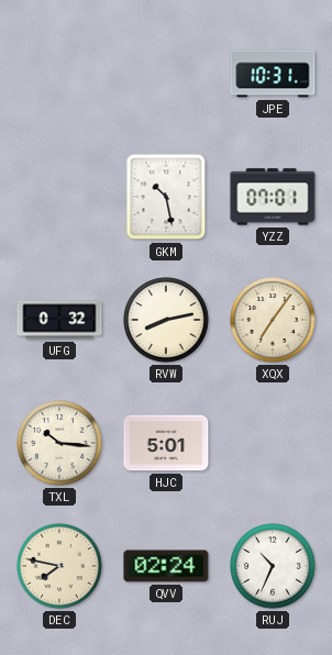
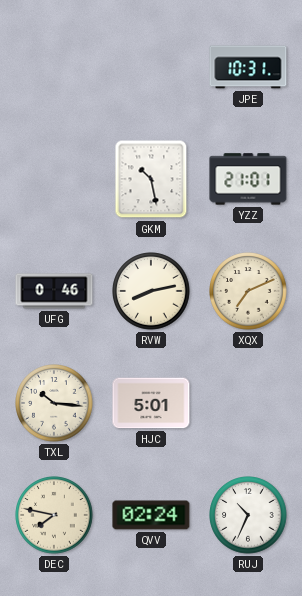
YZZ: 07:01 -> 21:01 (248, 179)
UFG: 0:32 -> 0:46 (54, 291)
XQX: 7:06 -> 7:11 (248, 291)
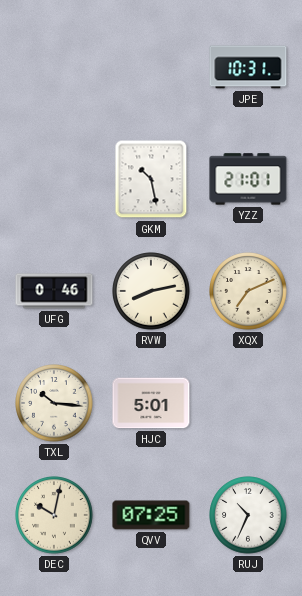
DEC: 7:47 -> 10:02 (54, 515)
QVV: 02:24 -> 07:25 (151, 515)
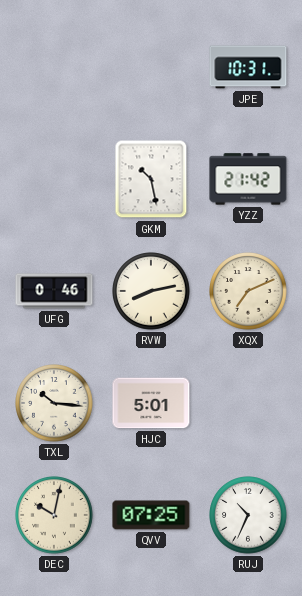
YZZ: 21:01 -> 21:42 (248, 179)
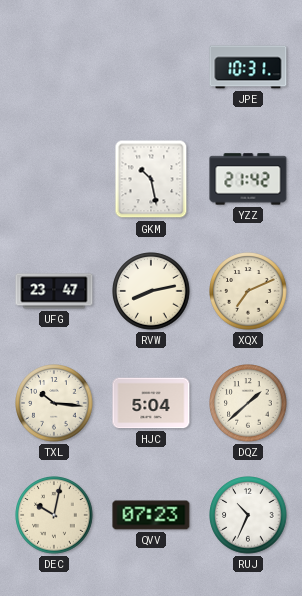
UFG: 0:46 -> 23:47 (54, 291)
HJC: 5:01 -> 5:04 (151, 403)
DQZ: none -> 1:38 (248, 403)
QVV: 07:25 -> 07:23 (151, 515)
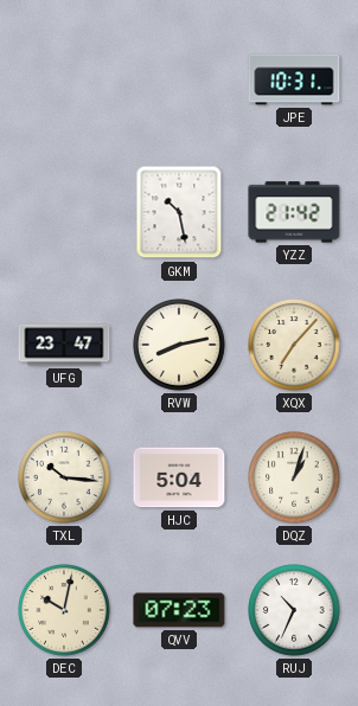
XQX: 7:11 -> 7:07 (294, 345)
DQZ: 1:38 -> 1:03 (294, 477)
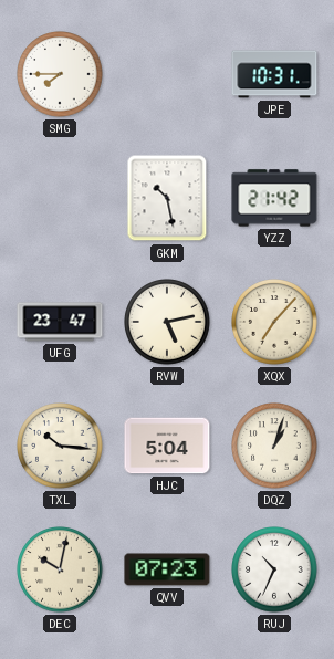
SMG: none -> 7:45 (60, 74)
RVW: 8:13 -> 5:13 (167, 322)
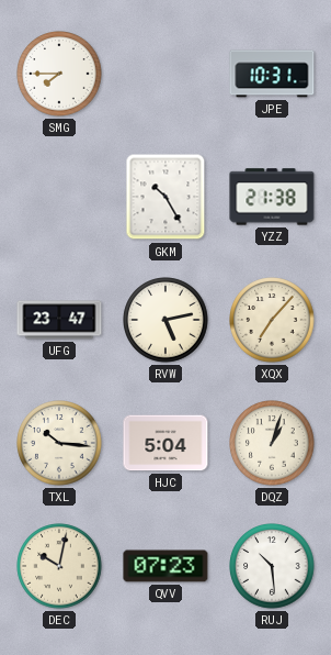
GKM: 10:28 -> 10:25 (165, 197)
YZZ: 21:42 -> 21:38 (272, 197)
RUJ: 10:34 -> 10:29 (272, 566)
